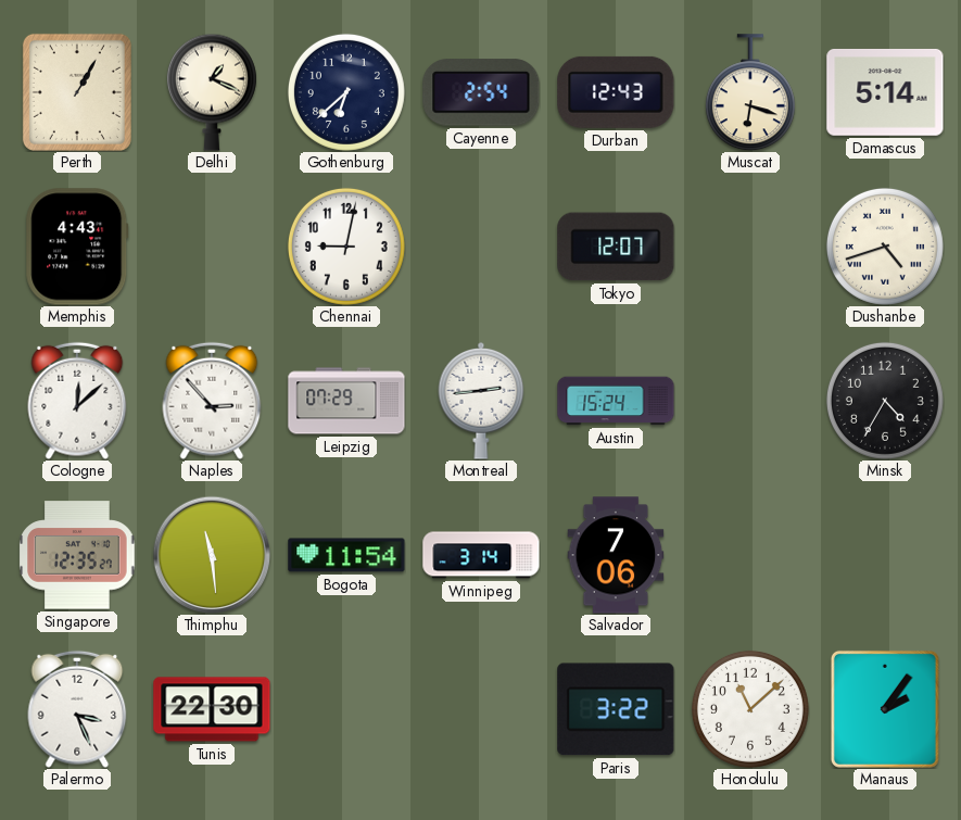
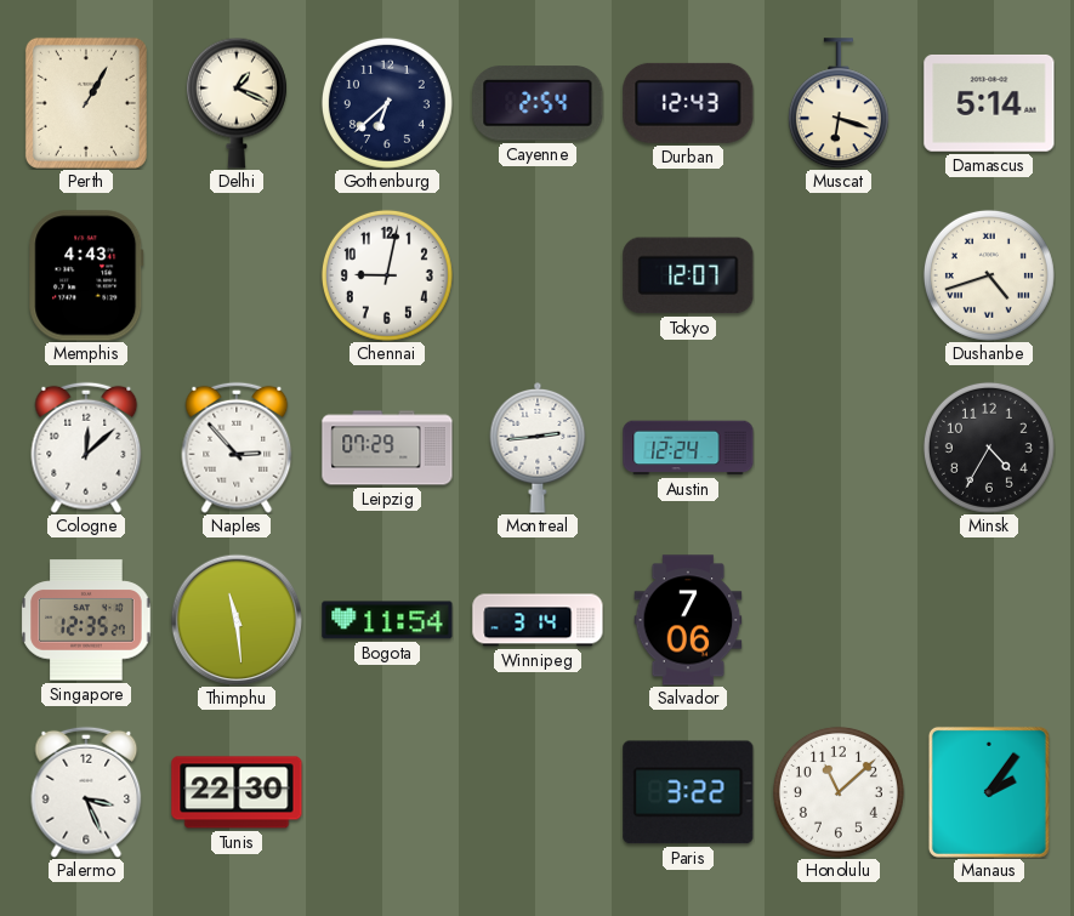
Austin: 15:24 -> 12:24 (688, 448)
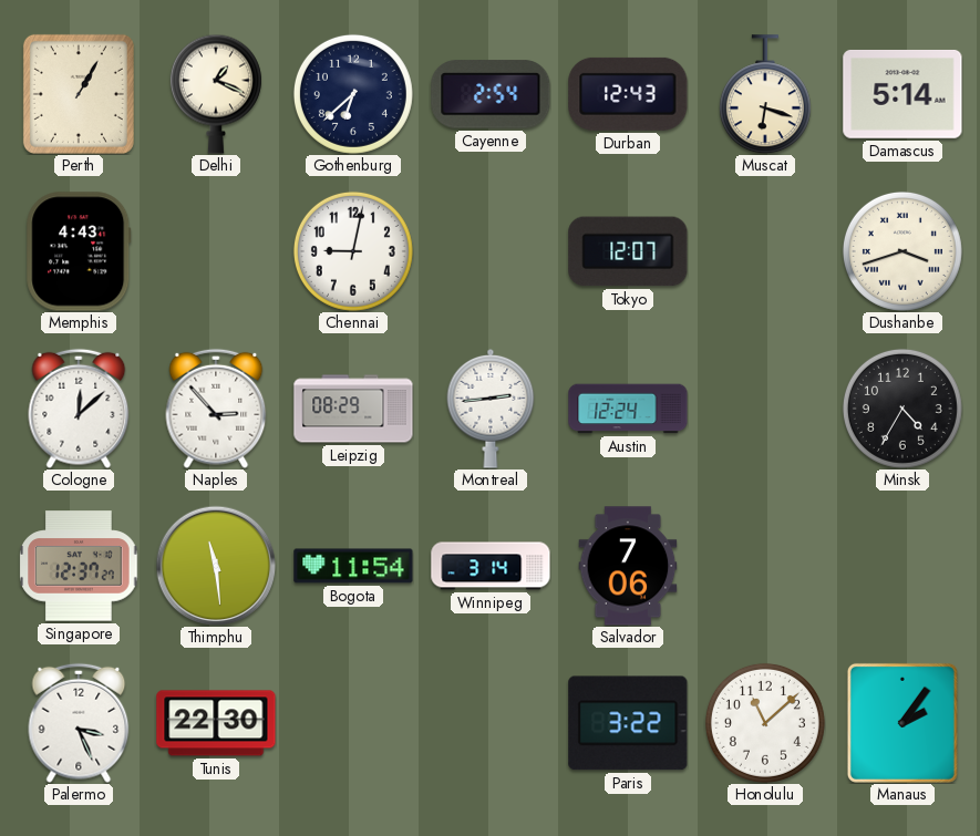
Dushanbe: 4:42 -> 3:42 (902, 251)
Leipzig: 07:29 -> 08:29 (353, 409)
Singapore: 12:35 -> 12:37 (79, 566)
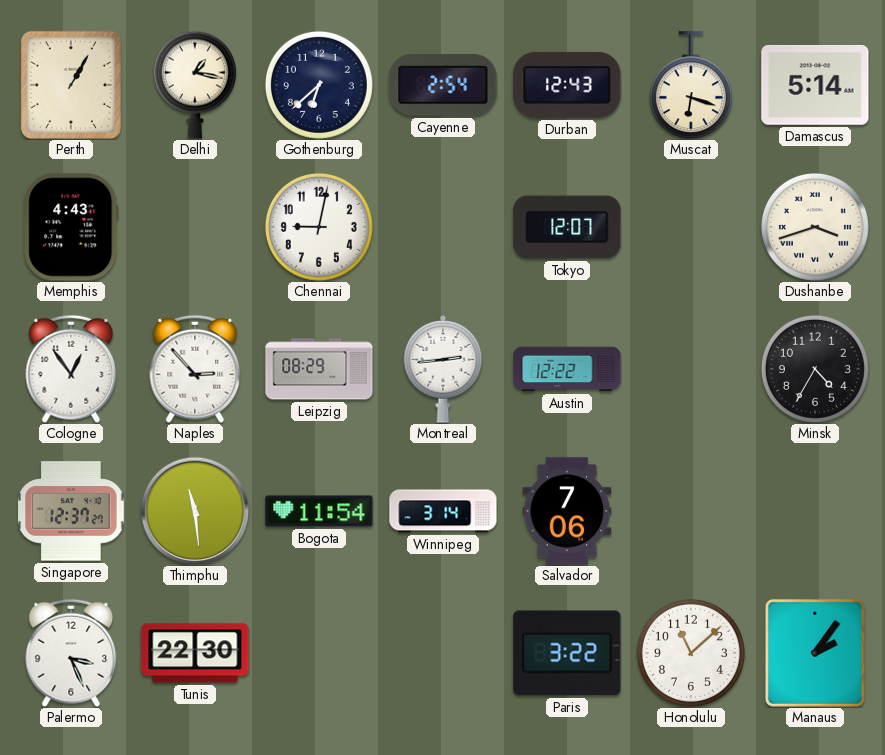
Delhi: 1:19 -> 1:17 (195, 85)
Cologne: 12:08 -> 12:54 (71, 369)
Austin: 12:24 -> 12:22 (567, 369)
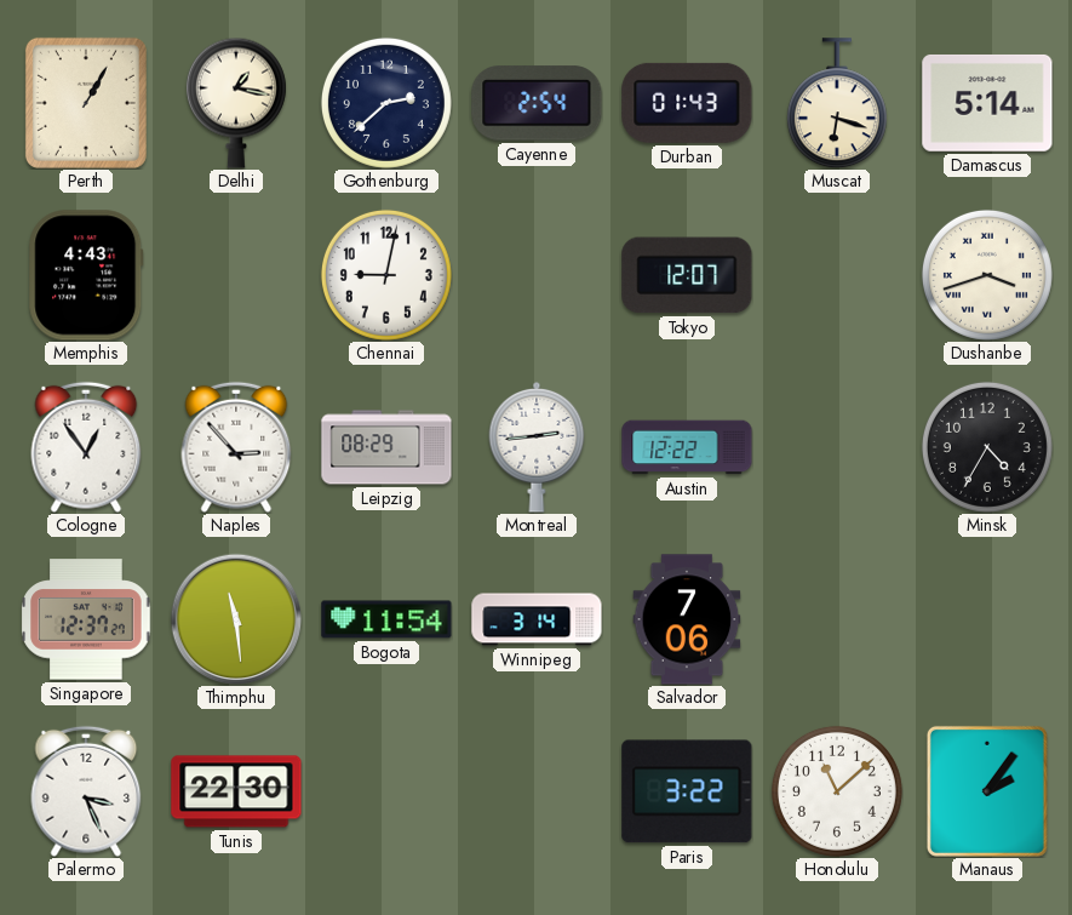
Gothenburg: 6:38 -> 2:38 (386, 103)
Durban: 12:43 -> 01:43 (687, 103)
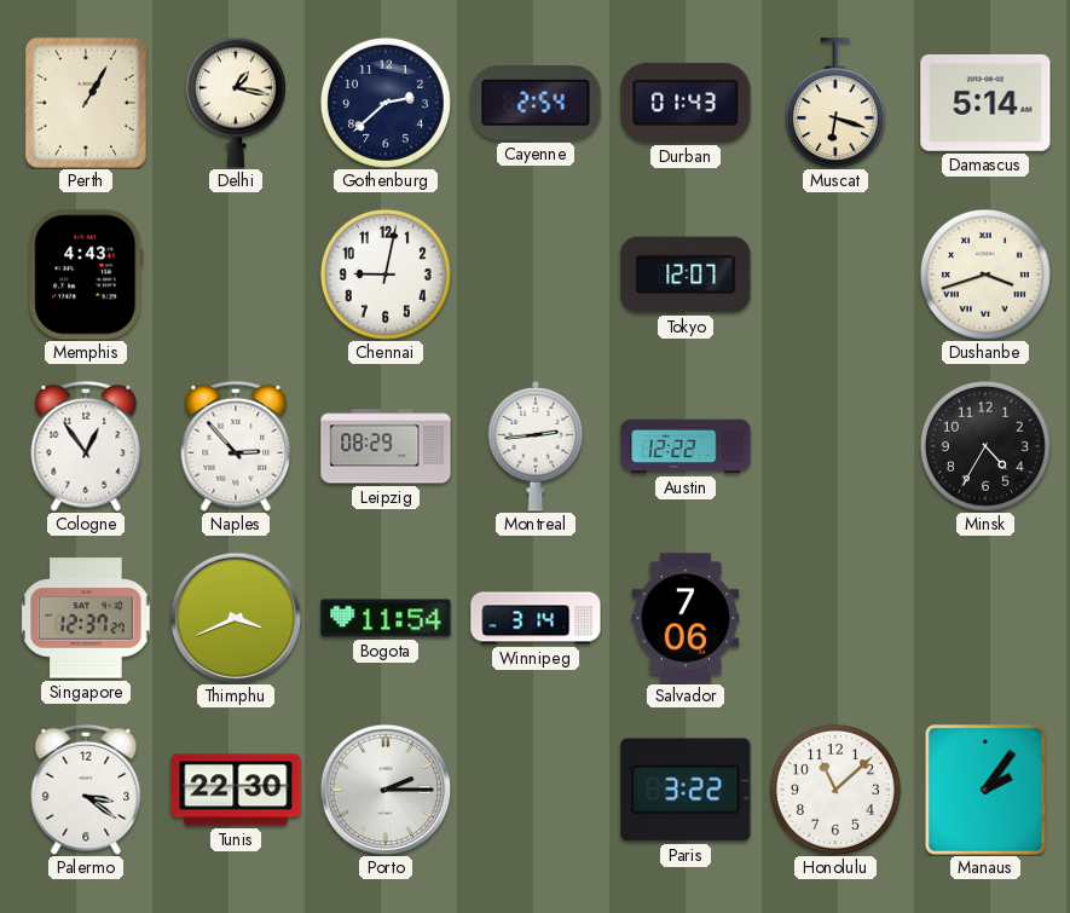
Thimphu: 11:29 -> 3:41 (236, 618)
Palermo: 3:26 -> 3:21 (86, 790)
Porto: none -> 2:15 (386, 790)
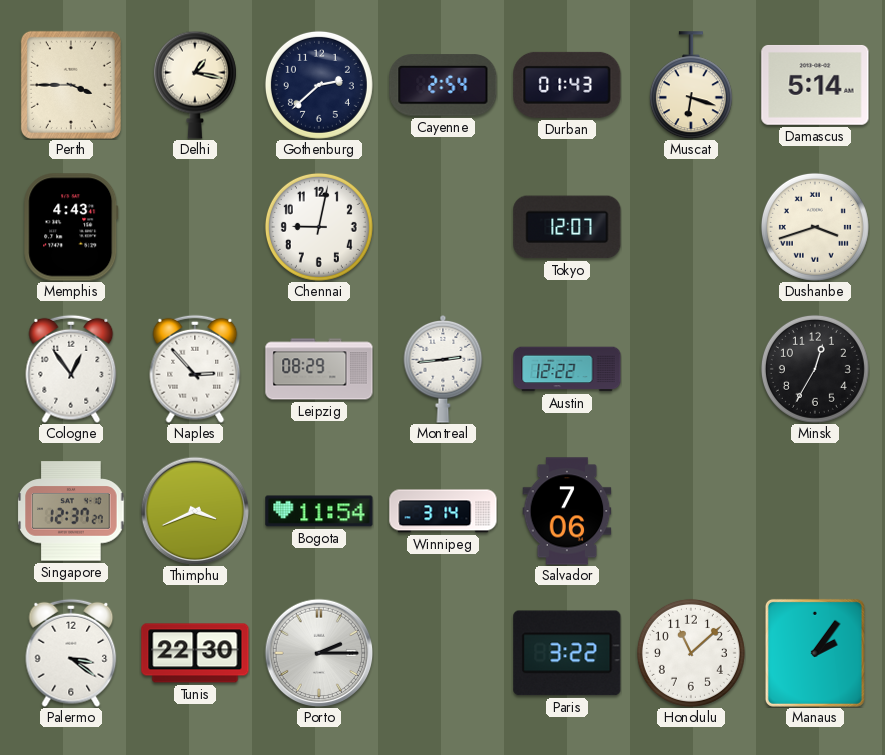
Perth: 1:05 -> 3:45 (71, 85)
Minsk: 4:35 -> 12:35 (815, 369)
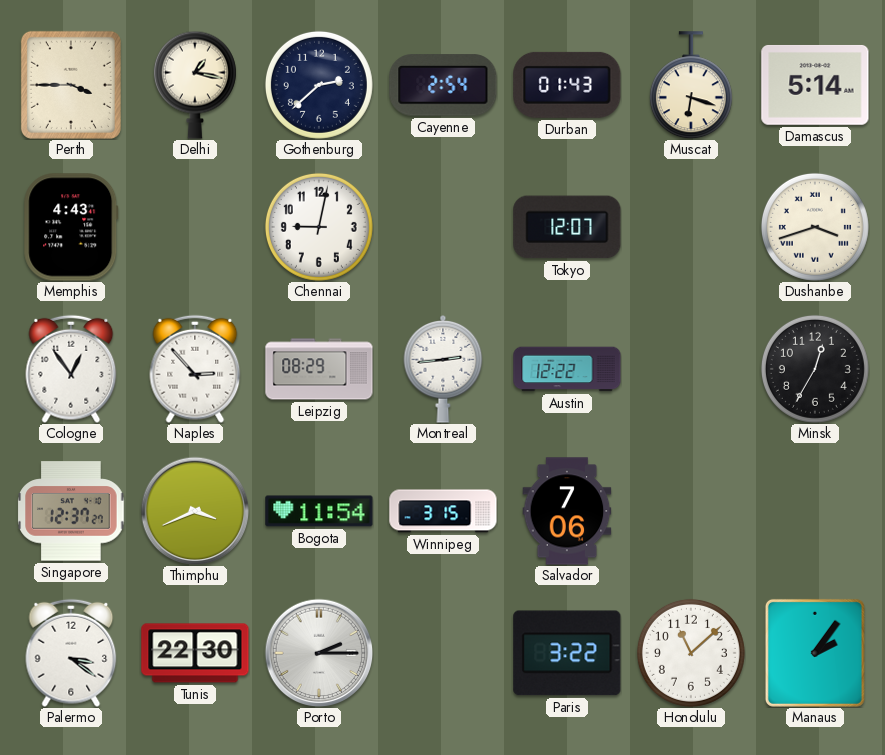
Winnipeg: 3:14 -> 3:15 (443, 511)
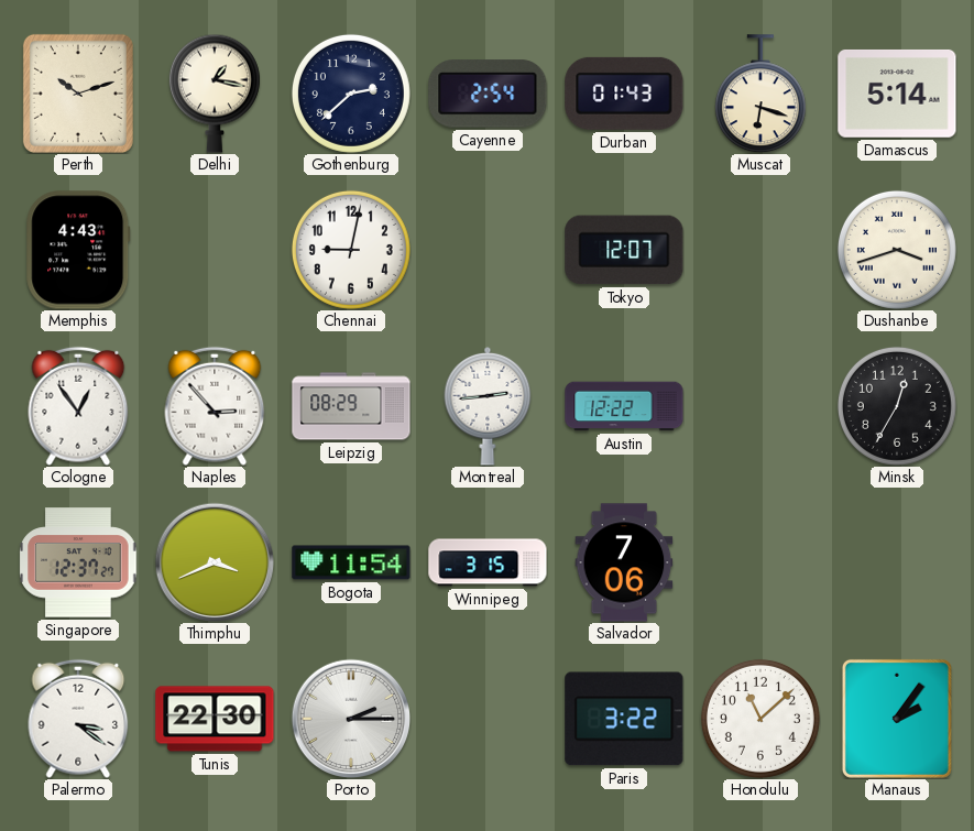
Perth: 3:45 -> 10:12 (78, 94)
